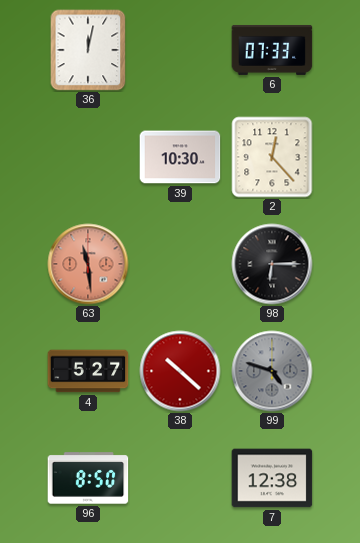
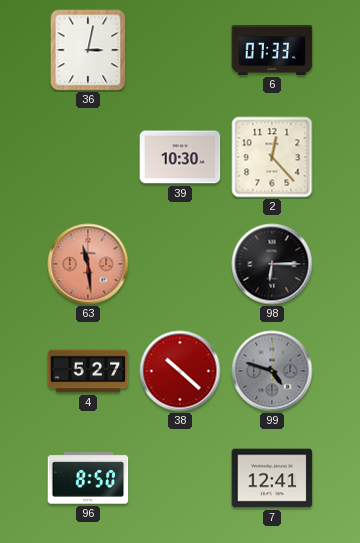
36: 12:02 -> 3:02 (88, 50)
7: 12:38 -> 12:41 (272, 478)
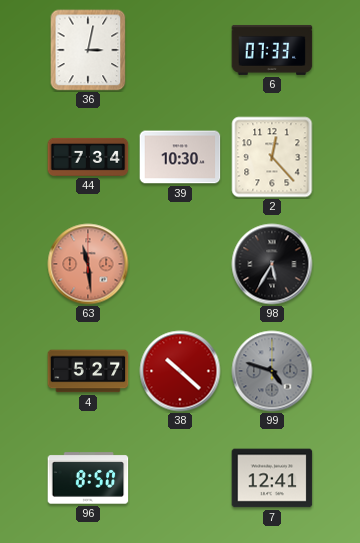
44: none -> 7:34 (88, 157)
98: 6:15 -> 5:35 (272, 264)
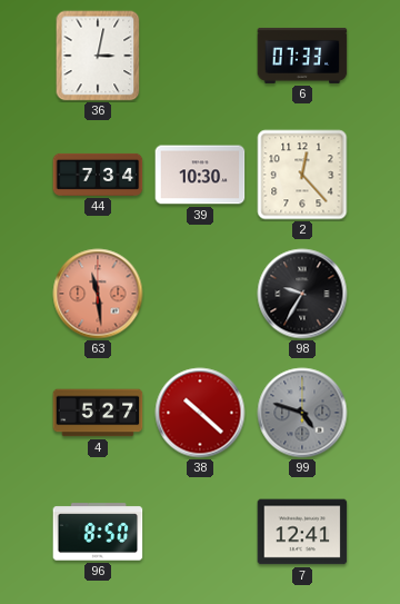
98: 5:35 -> 9:35 (302, 294)
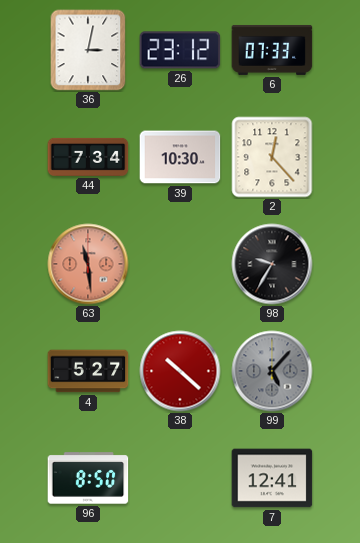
26: none -> 23:12 (180, 50)
99: 4:48 -> 5:07 (272, 371)
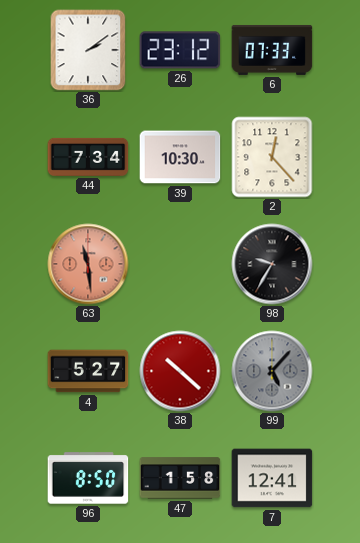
36: 3:02 -> 2:09 (88, 50)
47: none -> 1:58 (180, 478)
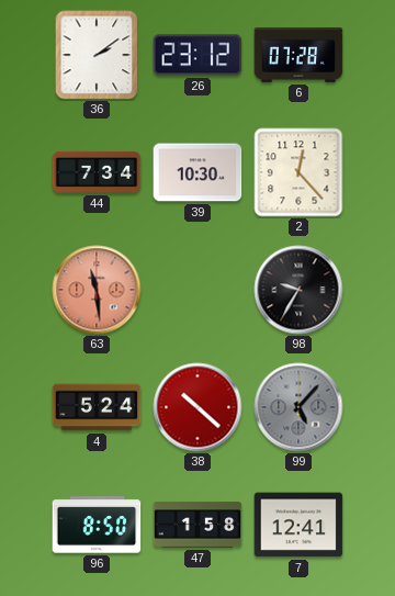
6: 07:33 -> 07:28 (298, 55)
4: 5:27 -> 5:24 (97, 407)
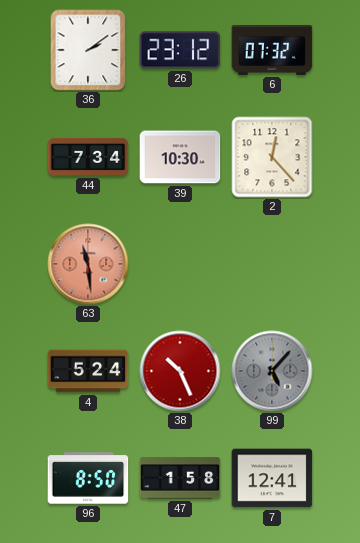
6: 07:28 -> 07:32 (272, 50)
98: 9:35 -> none (298, 290)
38: 10:22 -> 10:26 (180, 371)
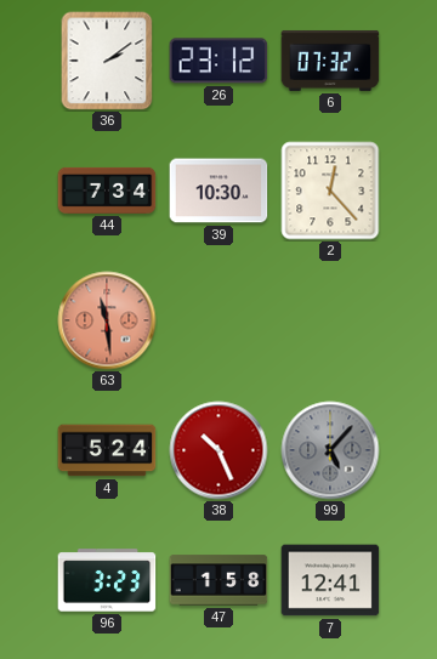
96: 8:50 -> 3:23 (107, 580)
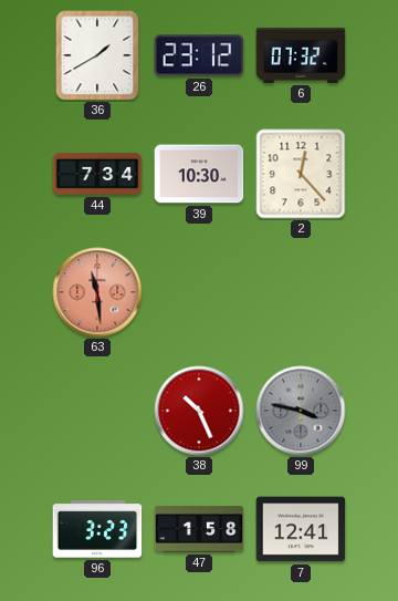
36: 2:09 -> 1:40 (97, 55)
4: 5:24 -> none (107, 450)
99: 5:07 -> 3:47 (301, 411)
